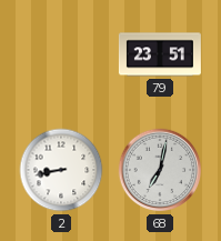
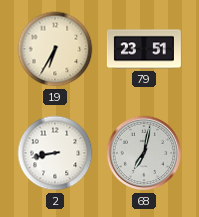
19: none -> 6:35 (55, 49)
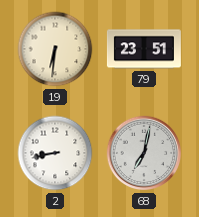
19: 6:35 -> 6:31 (55, 49)
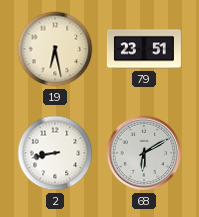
19: 6:31 -> 6:28 (55, 49)
68: 7:02 -> 6:10 (144, 153)
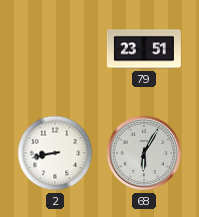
19: 6:28 -> none (55, 49)
68: 6:10 -> 6:05 (144, 153)
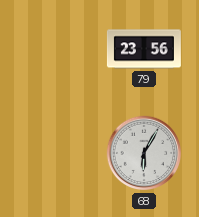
79: 23:51 -> 23:56 (144, 49)
2: 8:43 -> none (55, 153)
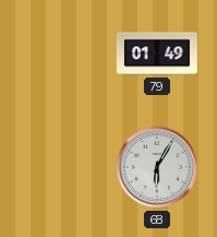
79: 23:56 -> 01:49 (157, 54)
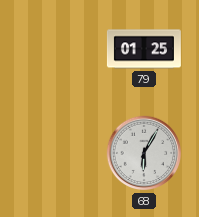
79: 01:49 -> 01:25 (144, 49)
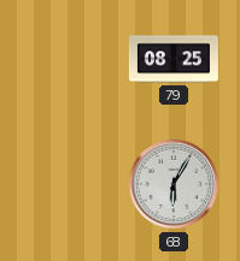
79: 01:25 -> 08:25 (174, 59)
